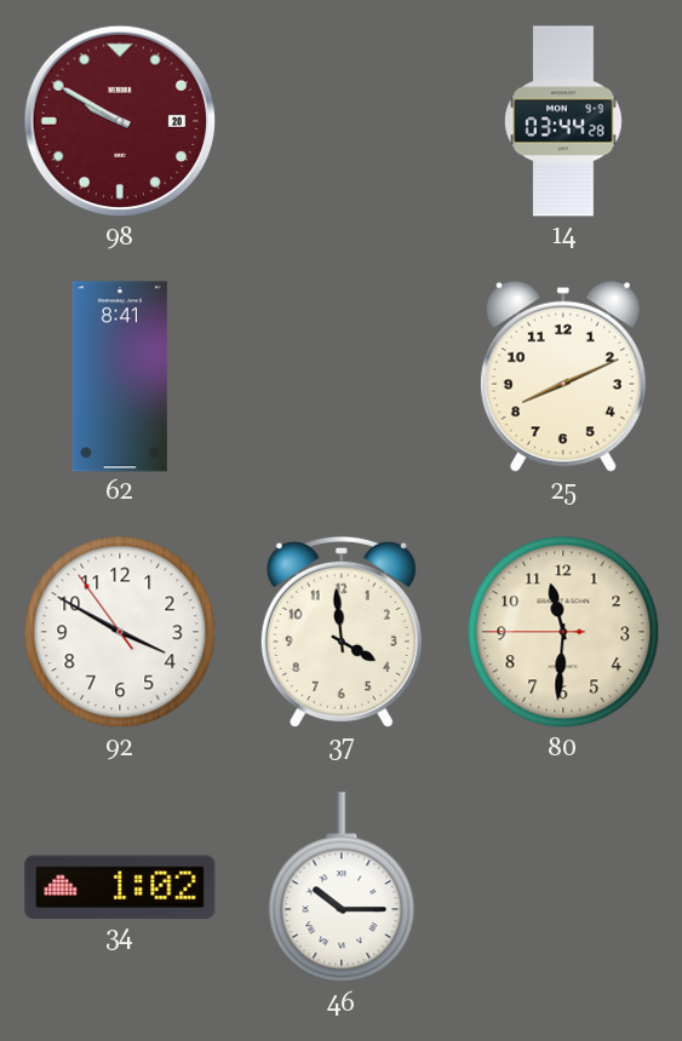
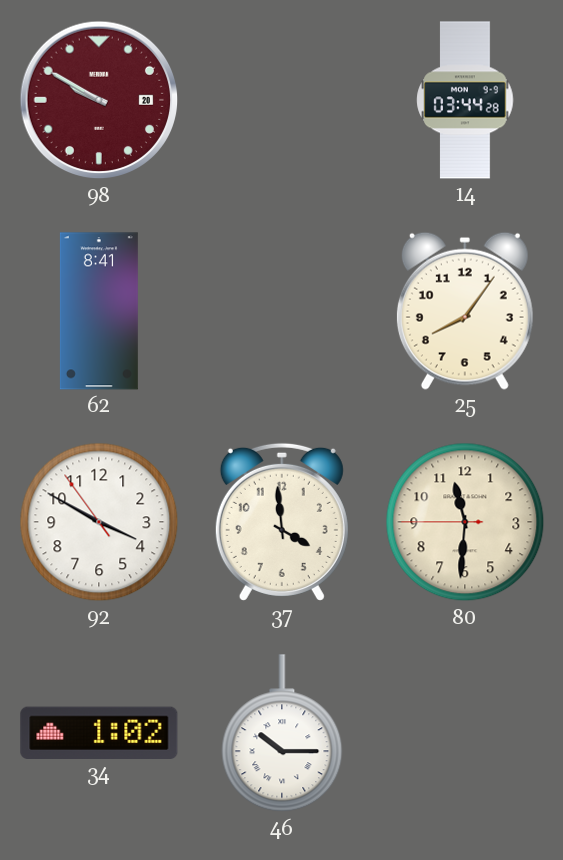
25: 8:11 -> 8:06 (465, 311)
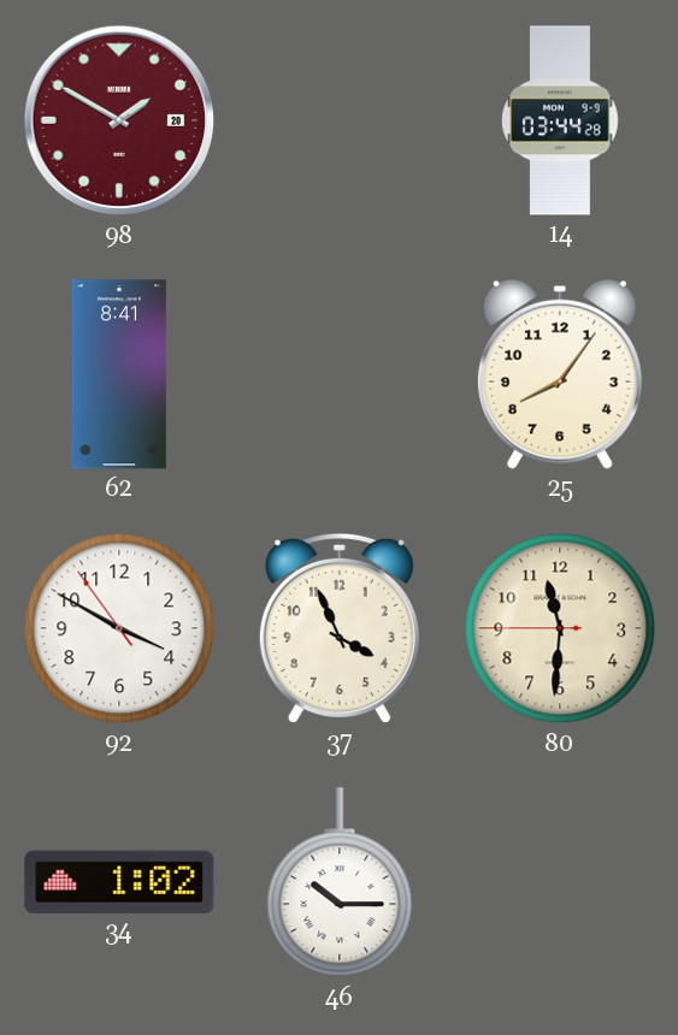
98: 9:50 -> 1:50 (119, 120)
37: 3:59 -> 3:56 (340, 628)
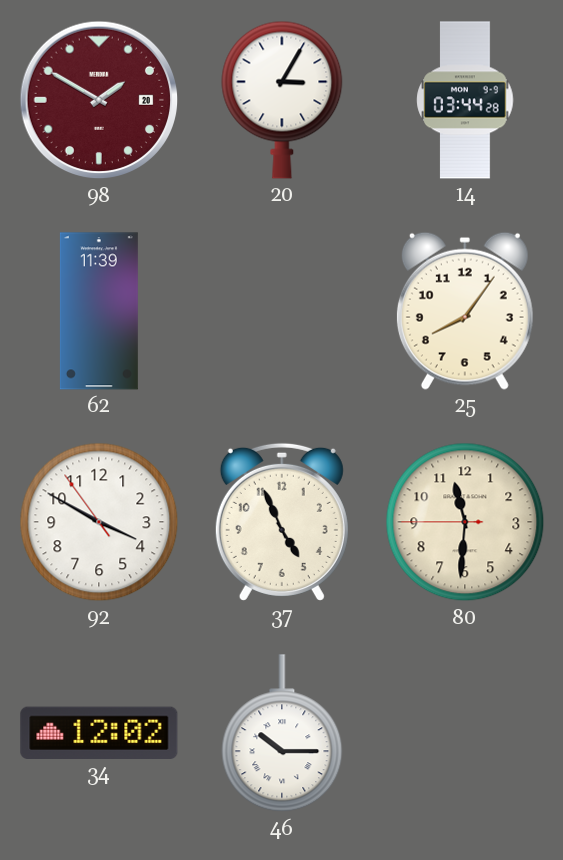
20: none -> 3:05 (282, 100)
62: 8:41 -> 11:39 (99, 311)
37: 3:56 -> 4:56 (282, 522)
34: 1:02 -> 12:02 (99, 732)
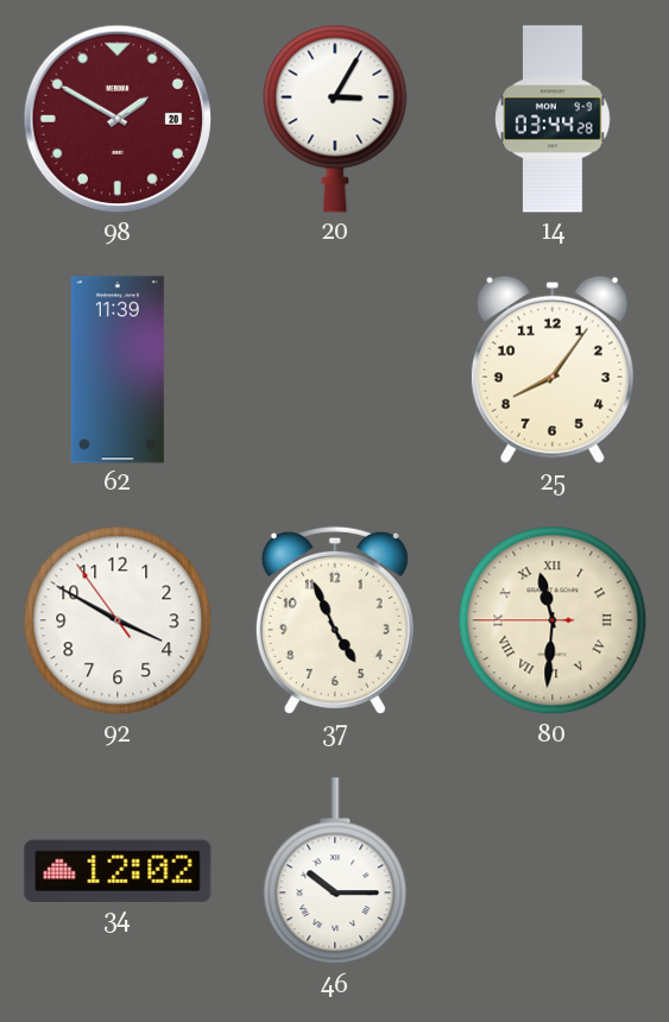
80 numerals: Arabic -> Roman (553, 620)
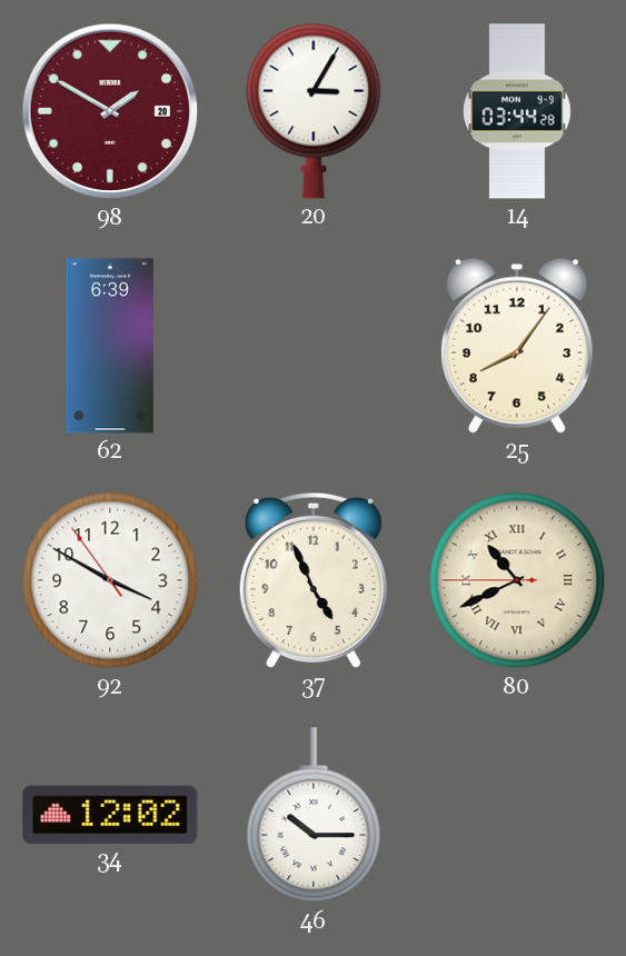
62: 11:39 -> 6:39 (110, 346)
80: 11:30 -> 10:40 (517, 580)
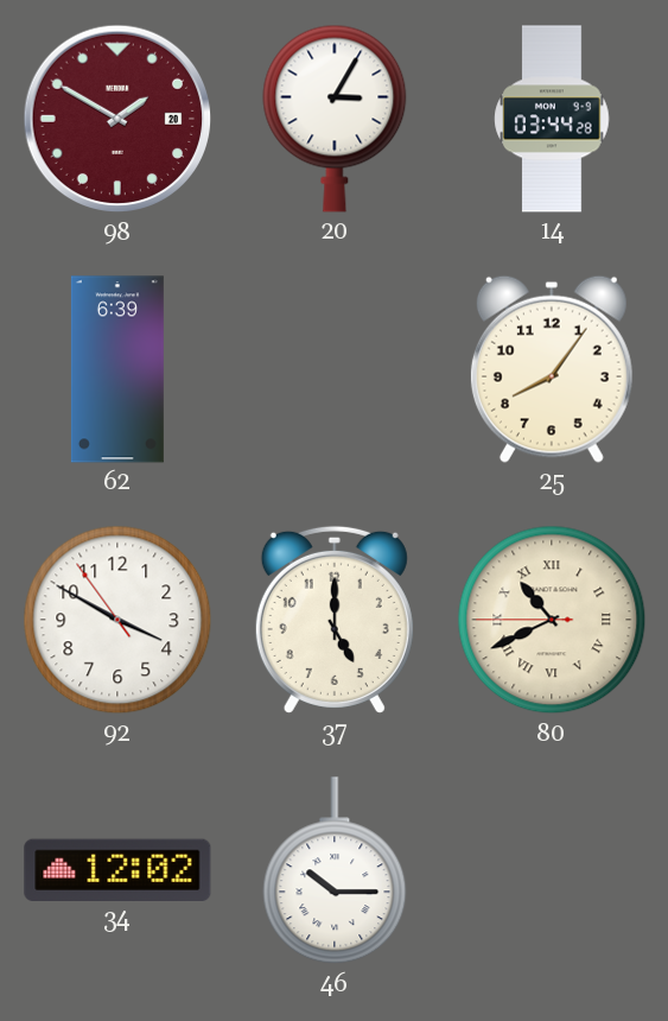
37: 4:56 -> 5:00 (335, 620)
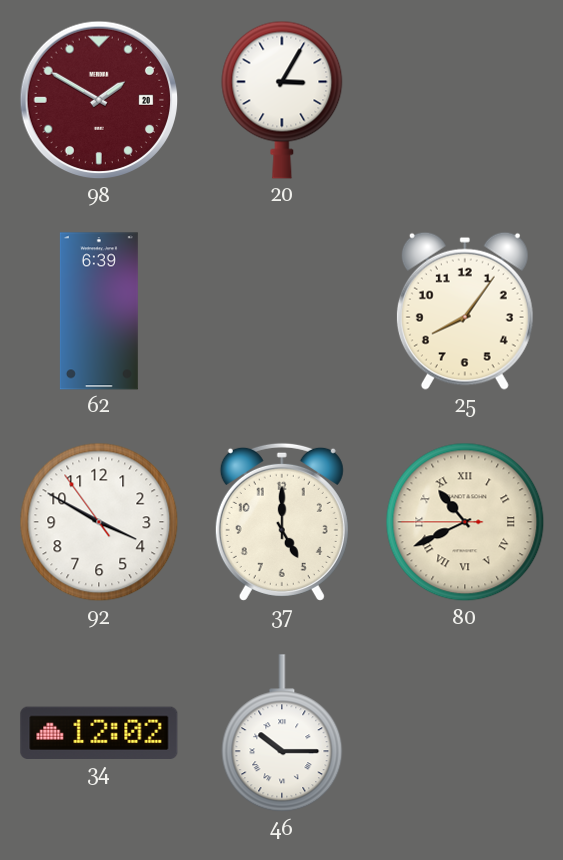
14: 03:44 -> none (552, 119)
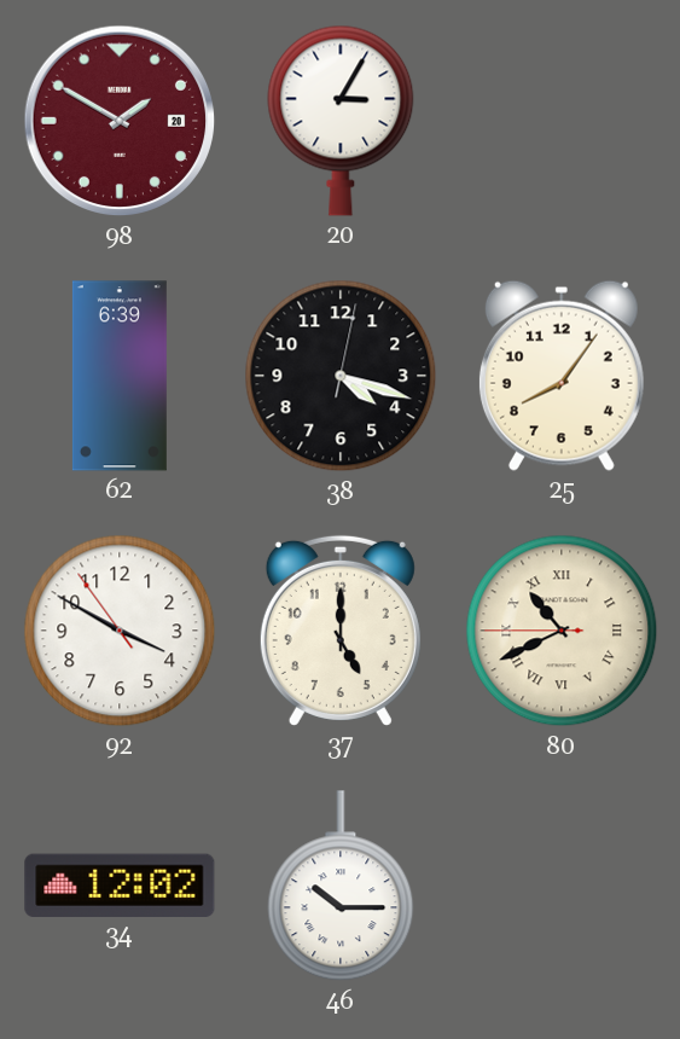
38: none -> 4:18 (341, 376)
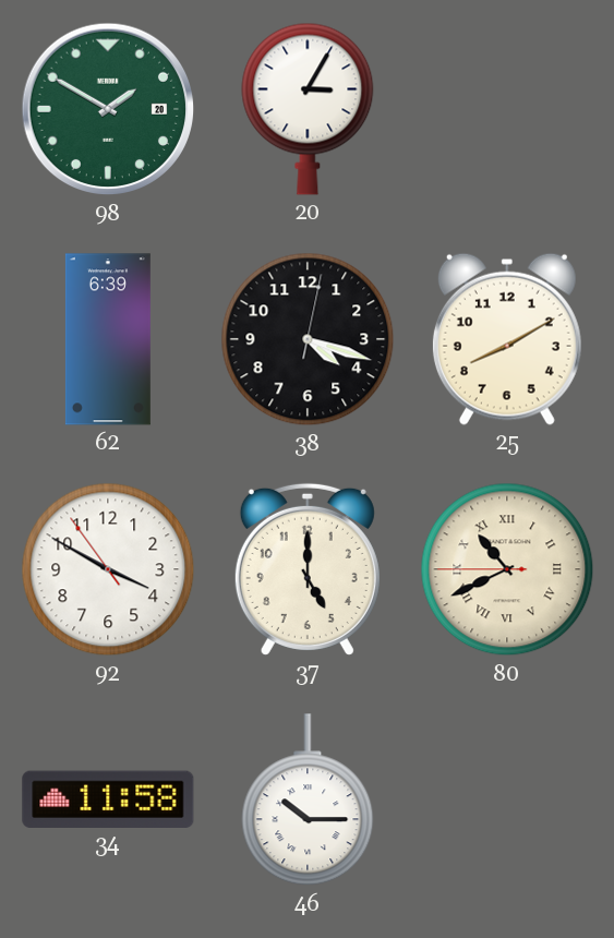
98 dial: burgundy -> green (108, 109)
25: 8:06 -> 8:10 (507, 339)
34: 12:02 -> 11:58 (108, 798)
